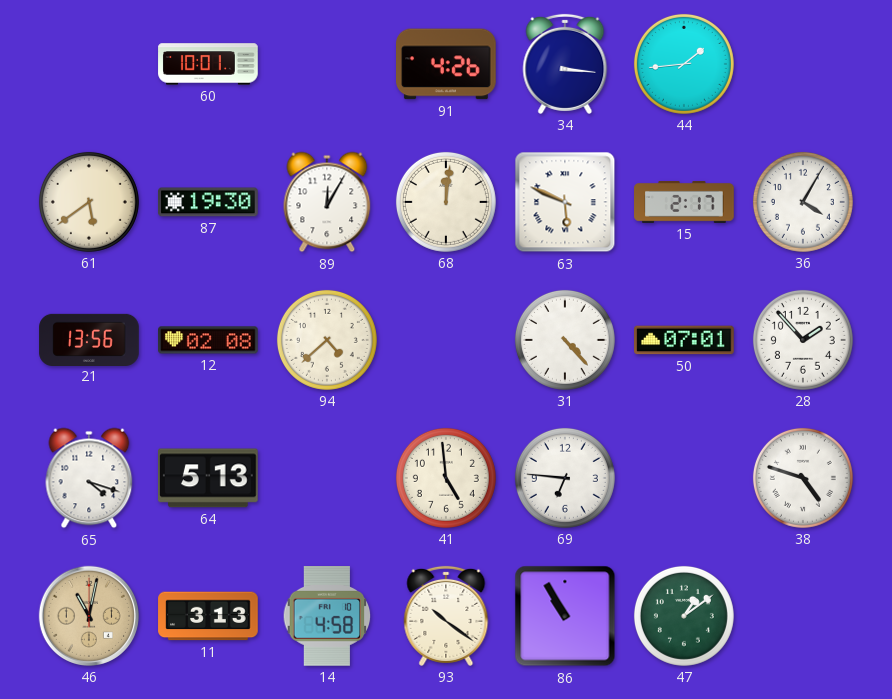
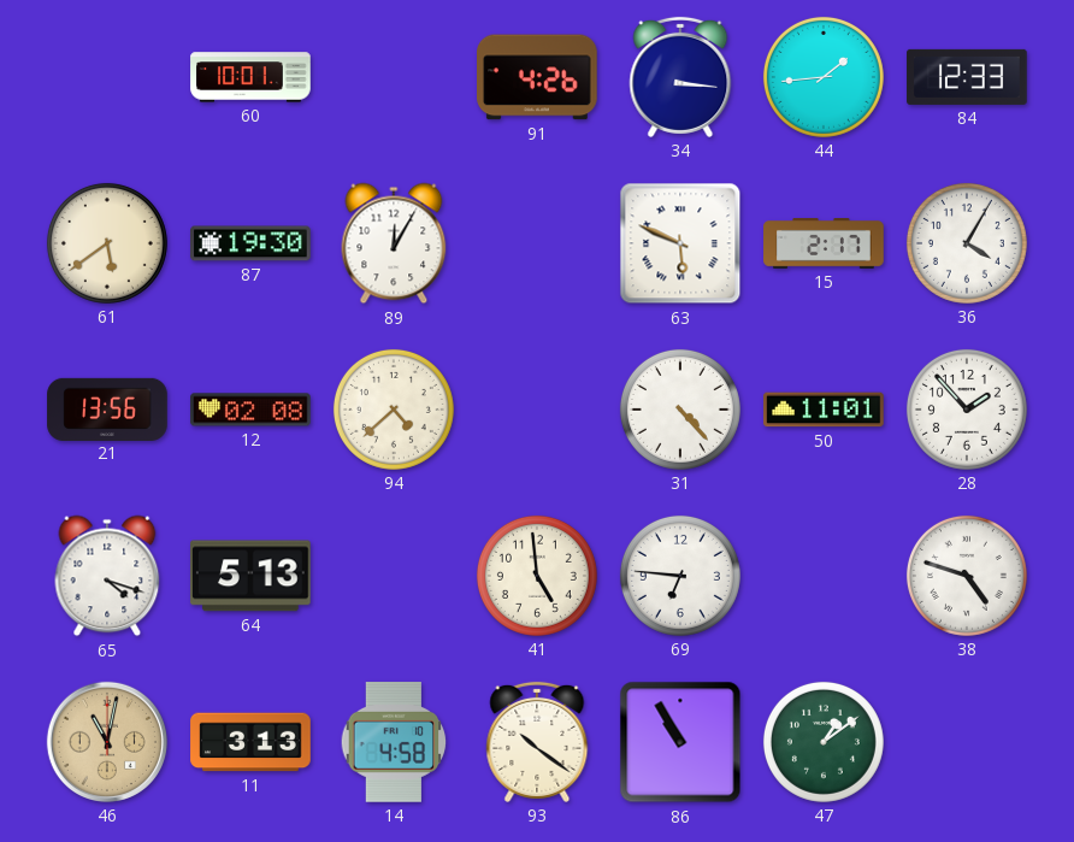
84: none -> 12:33 (967, 77)
68: 12:01 -> none (446, 202)
50: 07:01 -> 11:01 (824, 410)
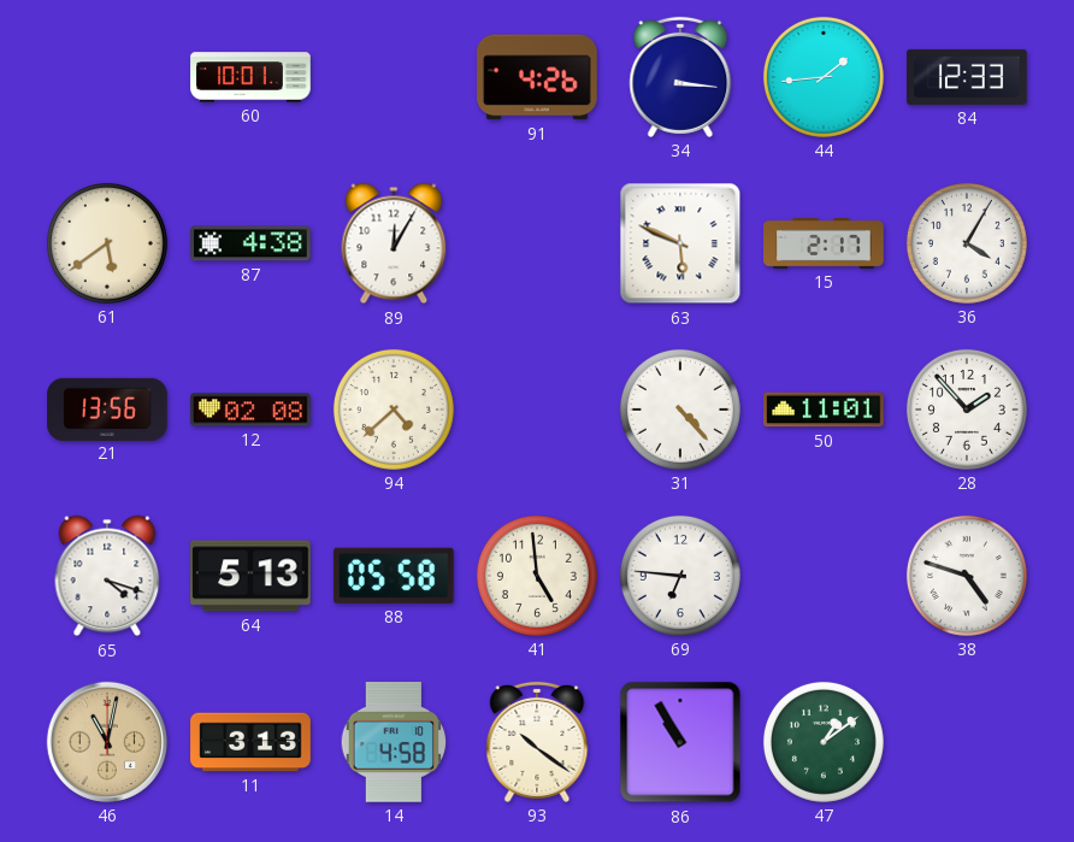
87: 19:30 -> 4:38 (250, 243)
88: none -> 05:58 (394, 576)
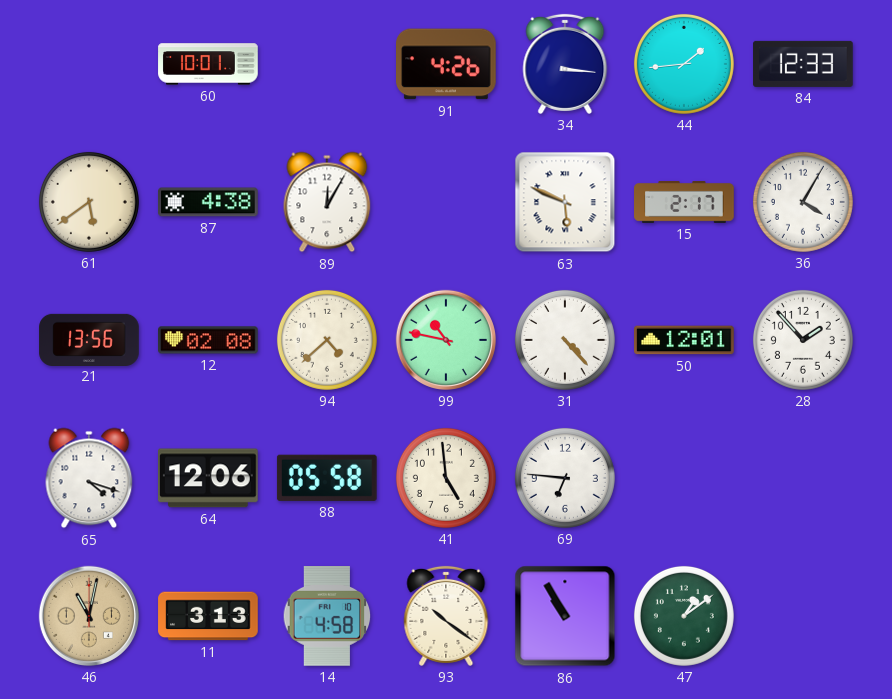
99: none -> 10:47 (446, 340)
50: 11:01 -> 12:01 (684, 340)
64: 5:13 -> 12:06 (209, 478)
38: 4:48 -> none (967, 576)
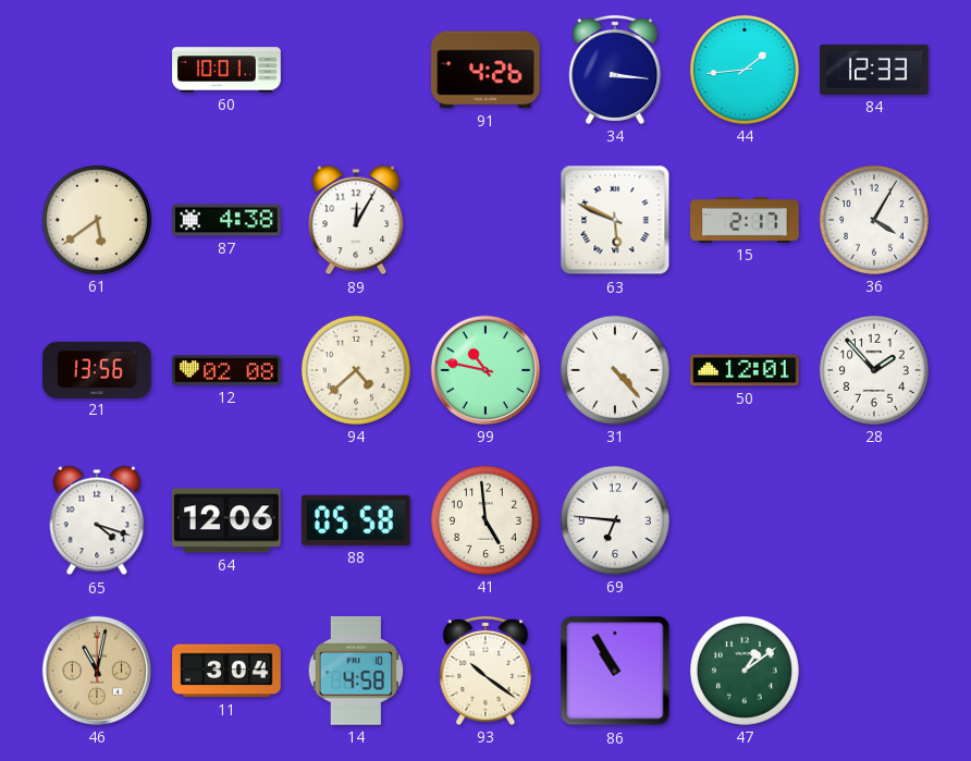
11: 3:13 -> 3:04 (226, 671)
